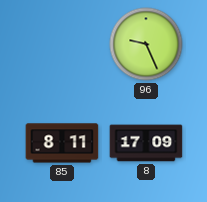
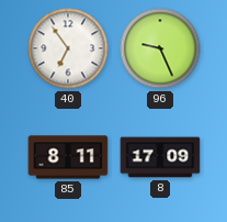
40: none -> 6:54 (68, 48)
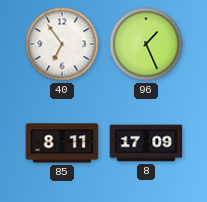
96: 9:26 -> 1:26 (146, 44)
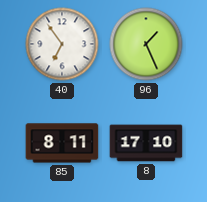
8: 17:09 -> 17:10 (146, 143)
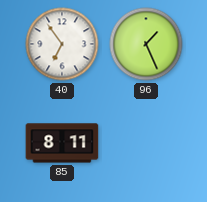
8: 17:10 -> none (146, 143)
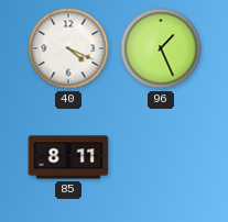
40: 6:54 -> 4:19 (68, 48)
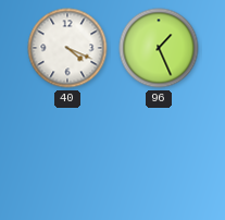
85: 8:11 -> none (68, 157)
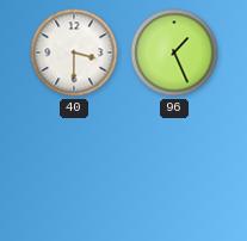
40: 4:19 -> 3:30 (74, 52)
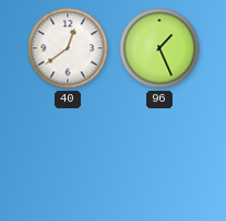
40: 3:30 -> 12:39 (68, 48)
